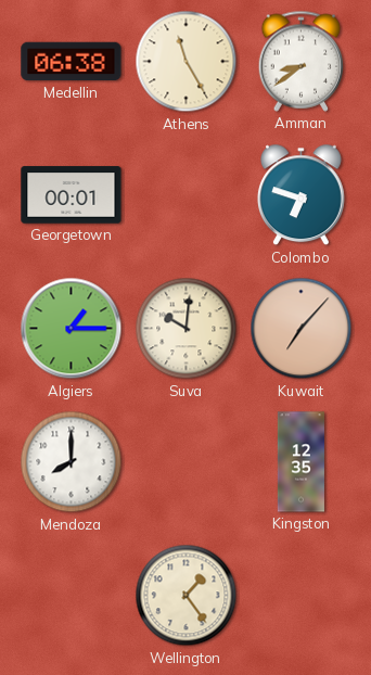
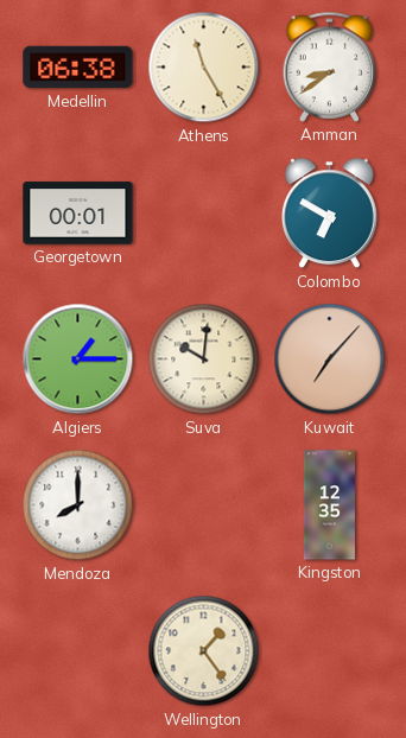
Colombo: 6:48 -> 6:50 (329, 214)
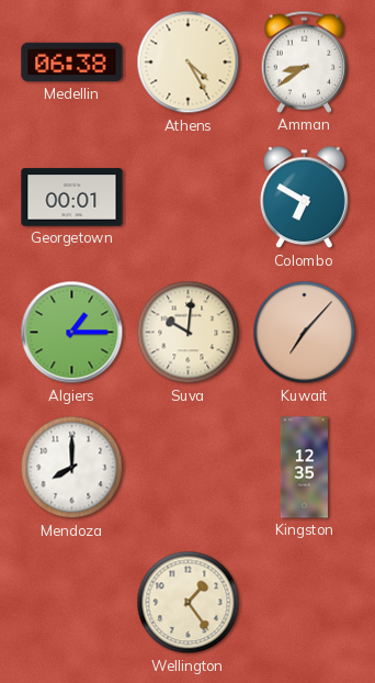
Athens: 11:25 -> 4:25 (189, 63)
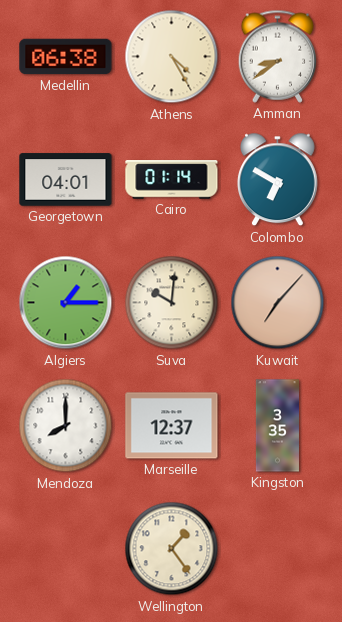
Georgetown: 00:01 -> 04:01 (66, 180)
Cairo: none -> 01:14 (172, 180)
Marseille: none -> 12:37 (172, 426)
Kingston: 12:35 -> 3:35 (277, 426)
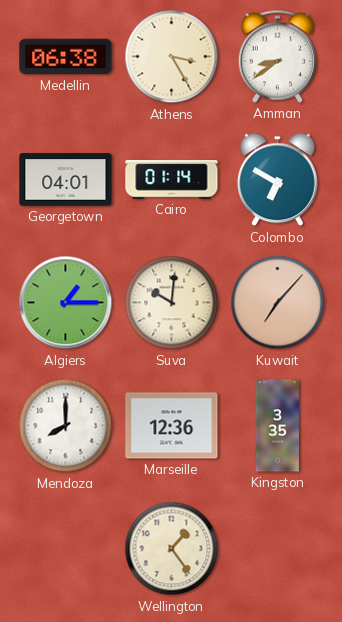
Athens: 4:25 -> 3:25 (172, 57)
Marseille: 12:37 -> 12:36 (172, 426)
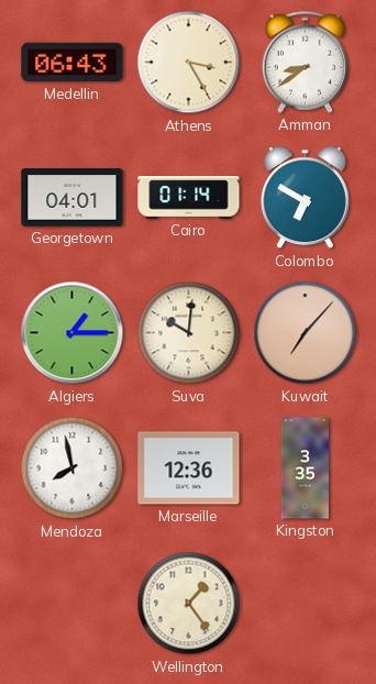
Medellin: 06:38 -> 06:43 (73, 63)
Mendoza: 8:00 -> 7:58 (73, 468)
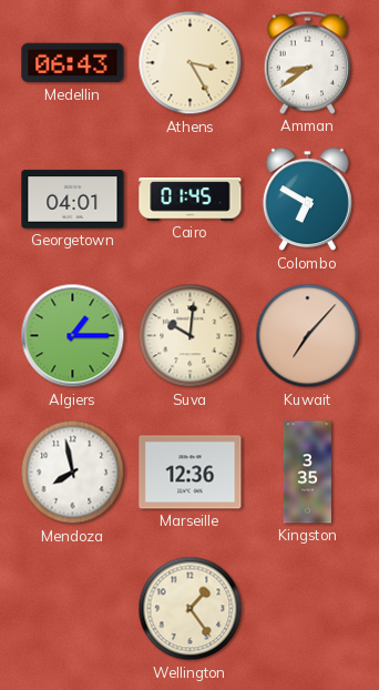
Cairo: 01:14 -> 01:45 (191, 200)
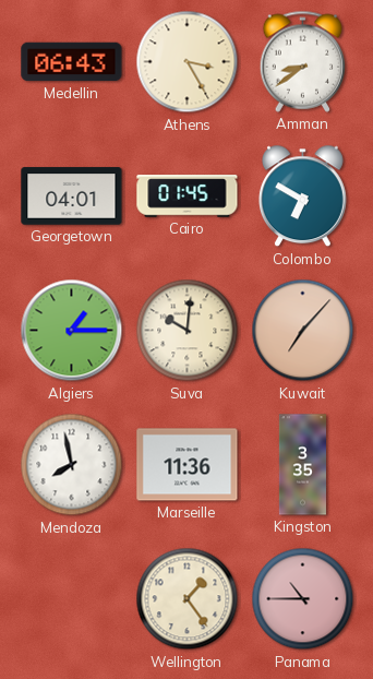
Marseille: 12:36 -> 11:36 (188, 465)
Panama: none -> 10:45 (303, 599)
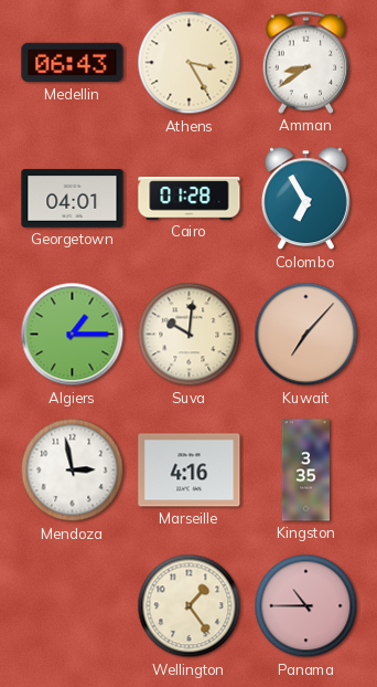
Cairo: 01:45 -> 01:28 (190, 199)
Colombo: 6:50 -> 6:55 (305, 199)
Mendoza: 7:58 -> 2:58 (73, 471)
Marseille: 11:36 -> 4:16 (190, 471)
